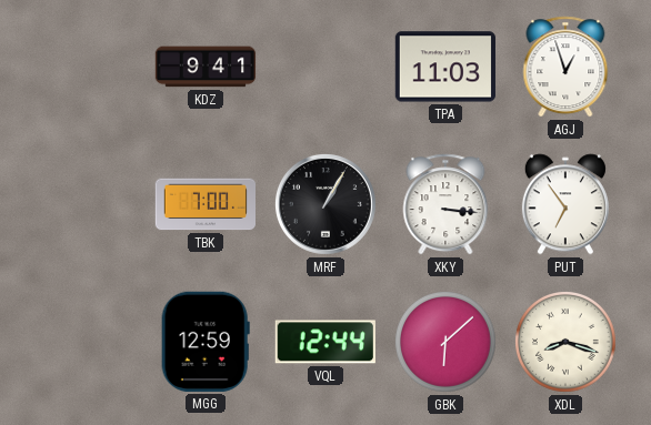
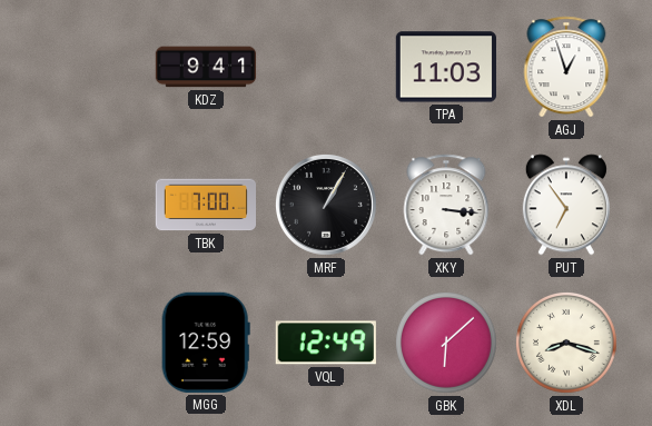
VQL: 12:44 -> 12:49 (326, 343)
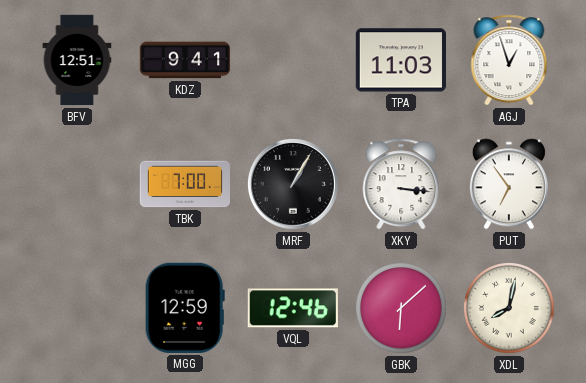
BFV: none -> 12:51 (77, 60)
VQL: 12:49 -> 12:46 (293, 308)
XDL: 8:18 -> 8:02 (510, 309)
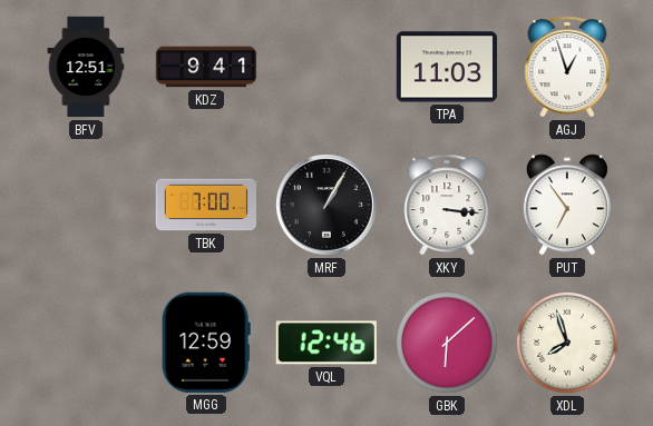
XDL: 8:02 -> 7:57 (568, 344)
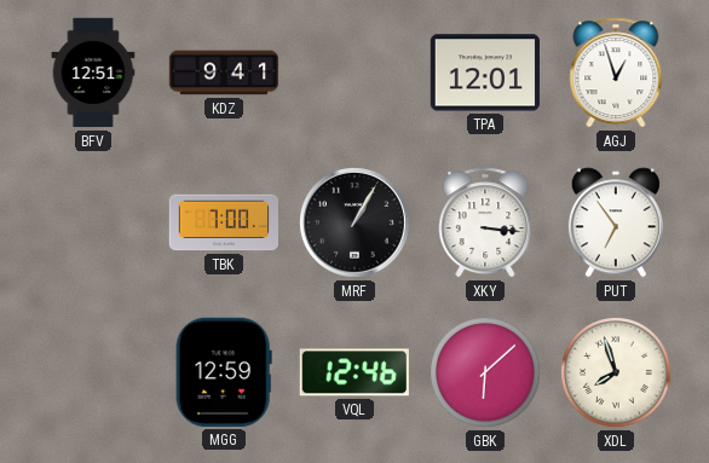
TPA: 11:03 -> 12:01 (485, 73)
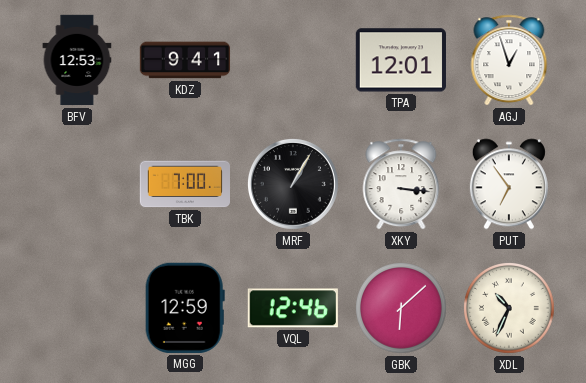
BFV: 12:51 -> 12:53 (77, 60)
XDL: 7:57 -> 10:34 (510, 309)
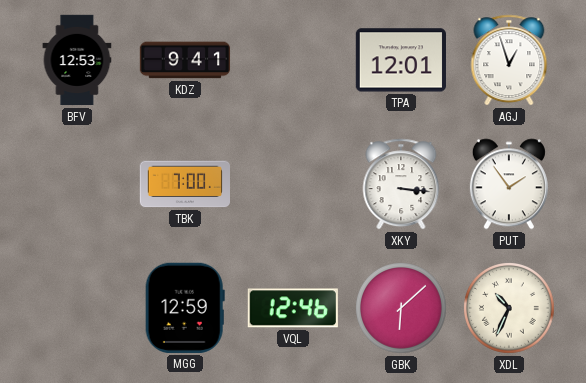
MRF: 1:05 -> none (293, 184)
PUT: 6:54 -> 1:54 (509, 184)
